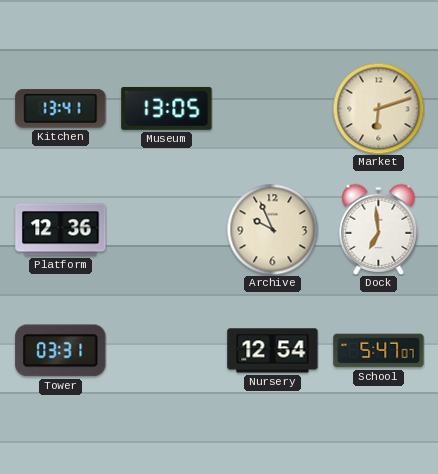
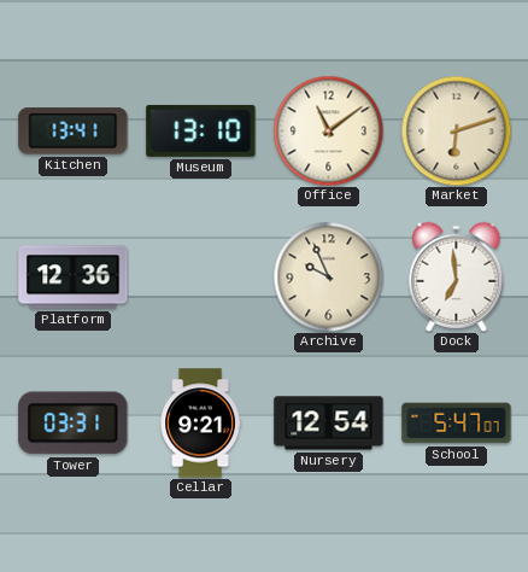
Museum: 13:05 -> 13:10 (201, 130)
Office: none -> 11:09 (328, 130)
Cellar: none -> 9:21 (200, 424)
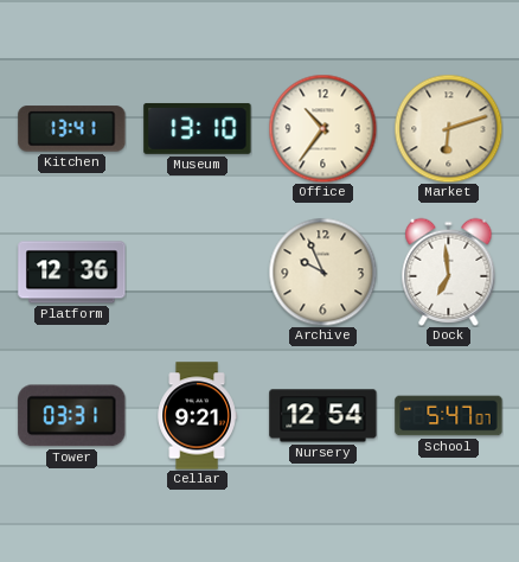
Office: 11:09 -> 10:36 (322, 128)
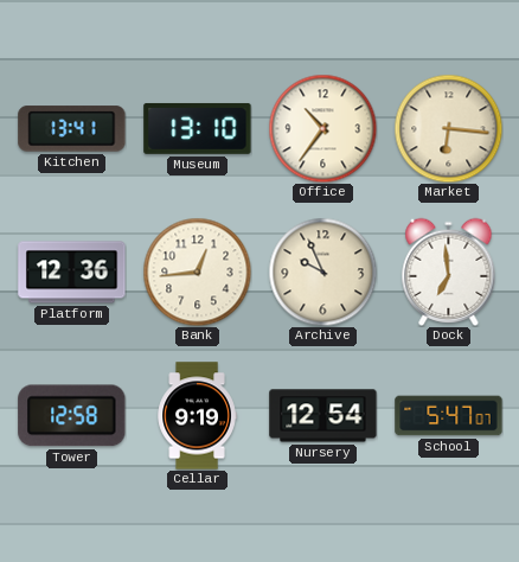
Market: 6:12 -> 6:16 (448, 128)
Bank: none -> 12:44 (197, 272)
Tower: 03:31 -> 12:58 (72, 416)
Cellar: 9:21 -> 9:19 (197, 416)
